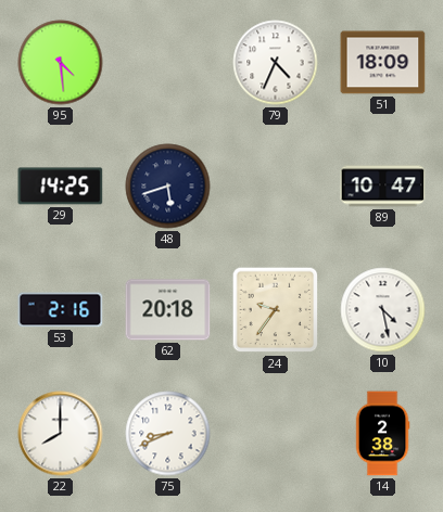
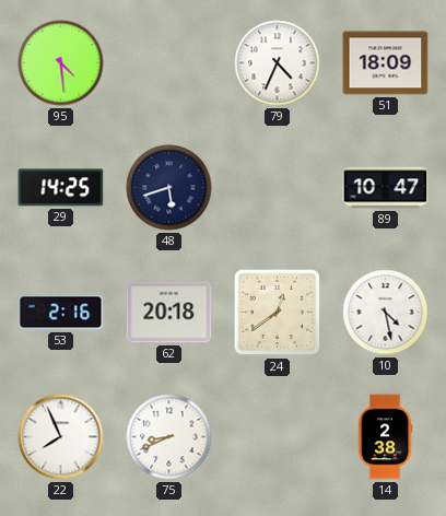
24: 9:36 -> 12:39 (278, 313)
22: 8:00 -> 7:56 (61, 437)
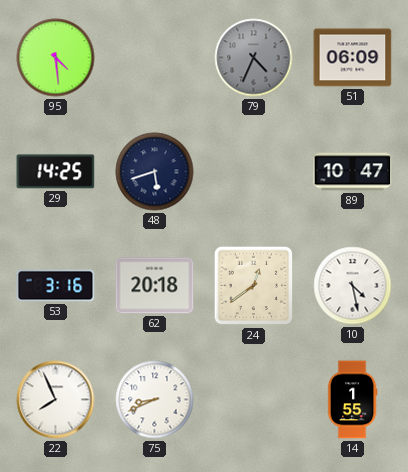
79 dial: white -> grey (254, 58)
51: 18:09 -> 06:09 (353, 58)
53: 2:16 -> 3:16 (56, 286)
14: 2:38 -> 1:55 (352, 400)
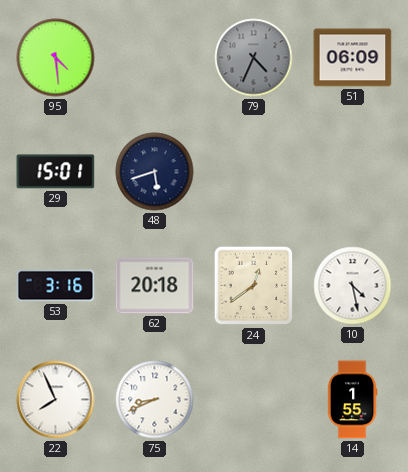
29: 14:25 -> 15:01 (56, 172)
89: 10:47 -> none (353, 172)
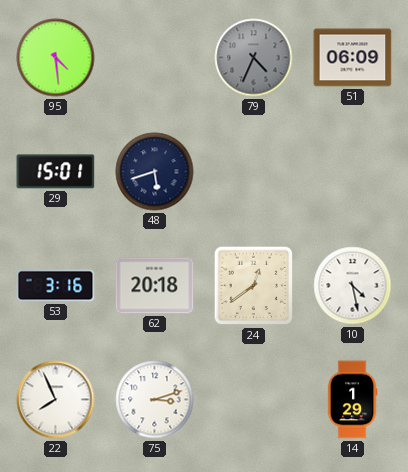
75: 8:41 -> 3:12 (155, 400)
14: 1:55 -> 1:29 (352, 400)
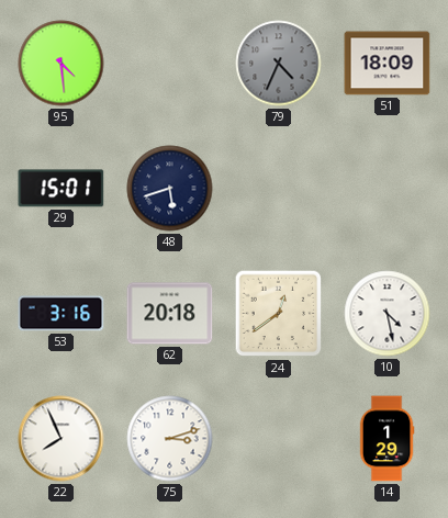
51: 06:09 -> 18:09 (388, 64)
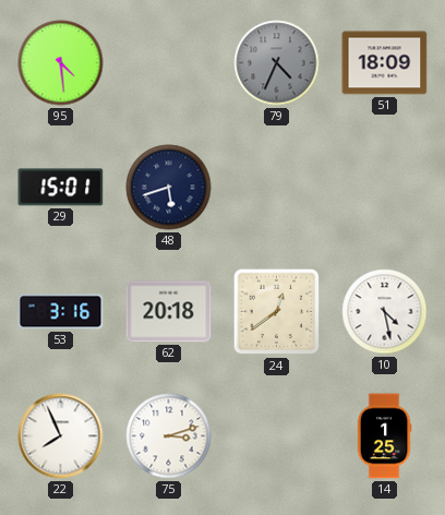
14: 1:29 -> 1:25 (384, 436)
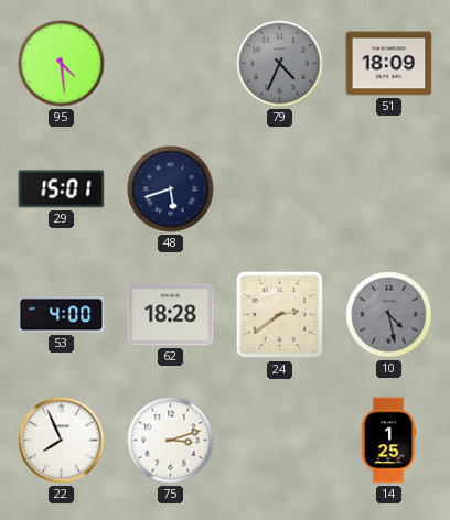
53: 3:16 -> 4:00 (62, 315)
62: 20:18 -> 18:28 (171, 315)
24: 12:39 -> 2:39 (280, 315)
10 dial: white -> grey (389, 315)
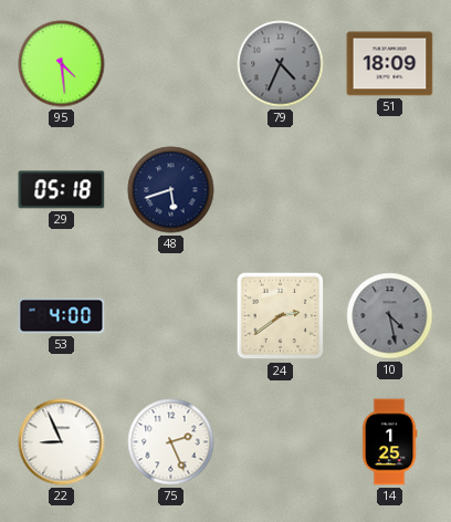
29: 15:01 -> 05:18 (62, 190)
62: 18:28 -> none (171, 315)
22: 7:56 -> 8:56 (62, 442)
75: 3:12 -> 2:26 (171, 442)
